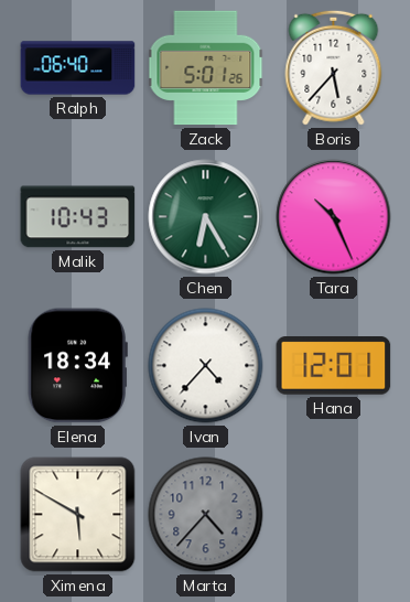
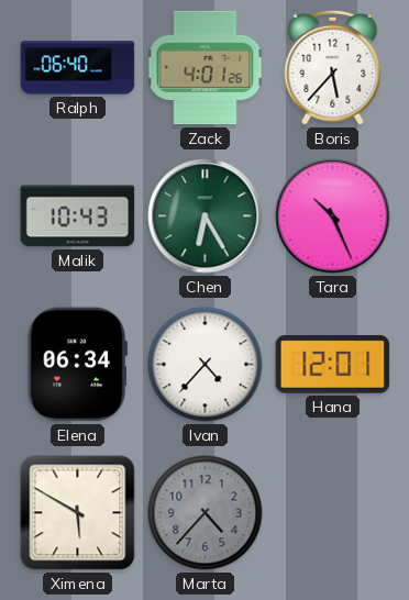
Zack: 5:01 -> 4:01 (206, 68)
Elena: 18:34 -> 06:34 (77, 365)
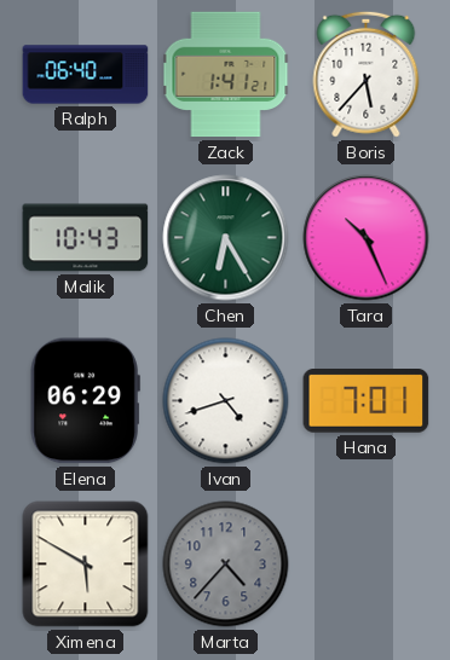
Zack: 4:01 -> 1:41 (226, 75)
Elena: 06:34 -> 06:29 (85, 401)
Ivan: 4:37 -> 4:42 (226, 401)
Hana: 12:01 -> 7:01 (367, 401)
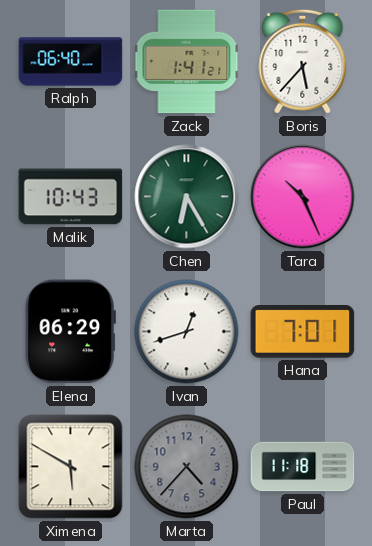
Ivan: 4:42 -> 12:42 (187, 332)
Paul: none -> 11:18 (303, 467)
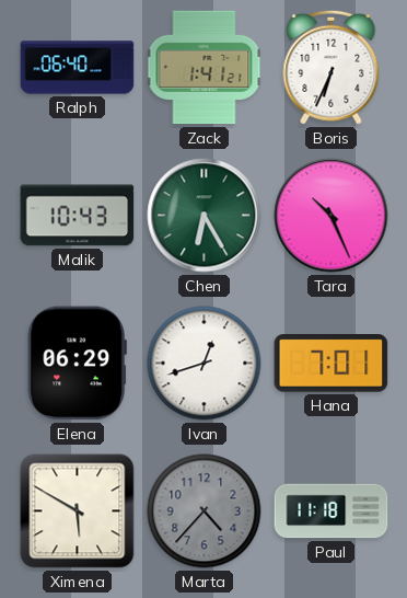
Boris: 5:37 -> 6:34 (332, 67)
